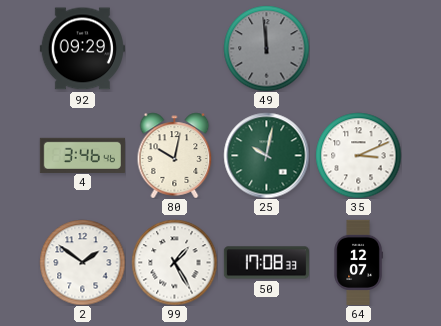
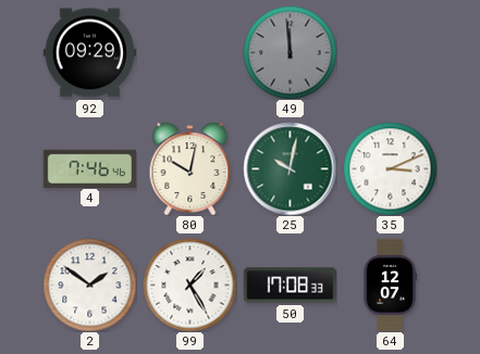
4: 3:46 -> 7:46 (89, 168)
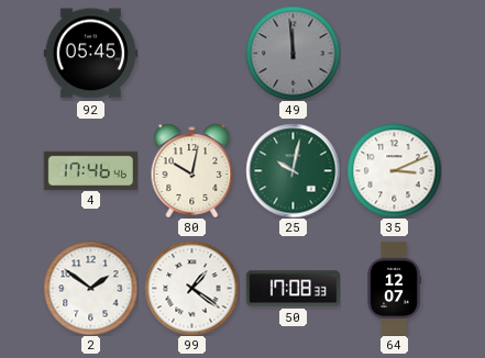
92: 09:29 -> 05:45 (90, 54)
4: 7:46 -> 17:46 (90, 170)
99: 1:25 -> 1:21 (191, 288)
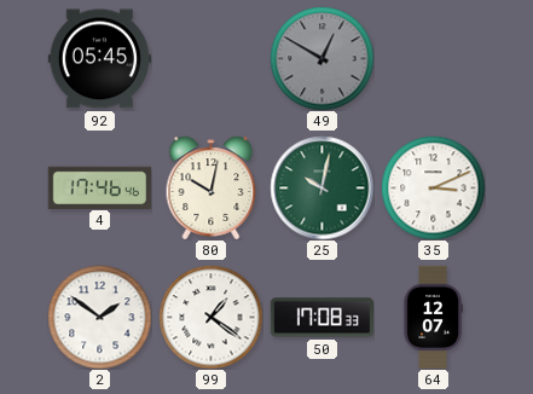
49: 11:59 -> 12:50 (321, 58)
